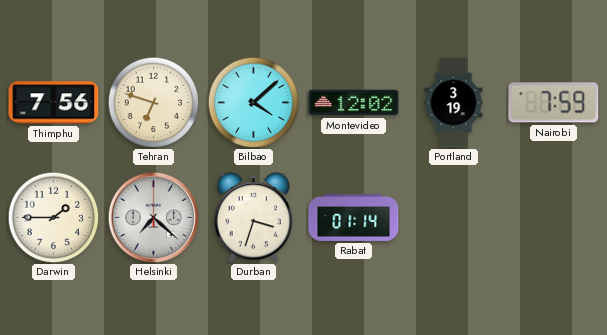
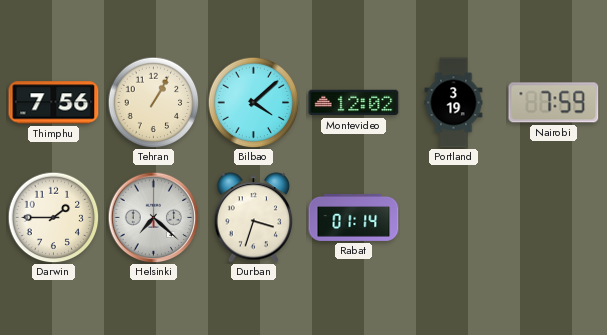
Tehran: 6:48 -> 1:05 (153, 102)
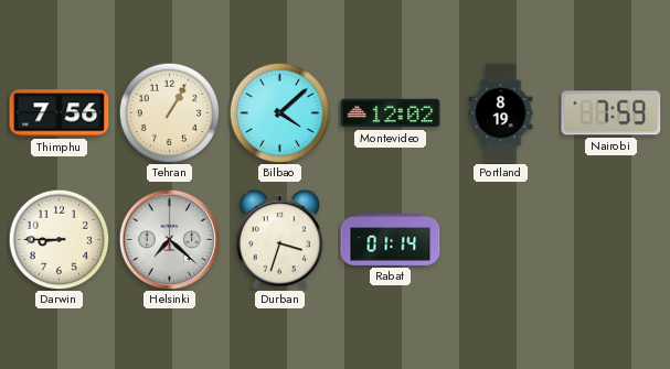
Portland: 3:19 -> 8:19 (501, 113)
Darwin: 1:45 -> 8:45 (59, 239)
